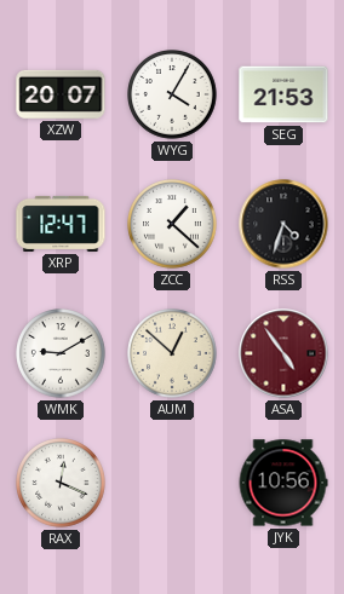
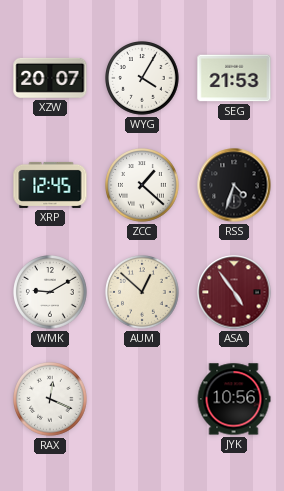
XRP: 12:47 -> 12:45 (50, 185)
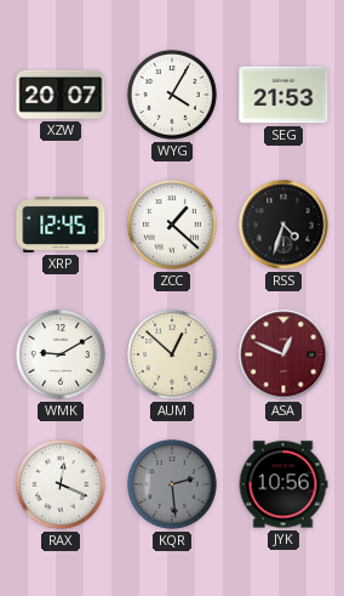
ASA: 4:54 -> 12:49 (283, 354)
KQR: none -> 2:29 (172, 484)
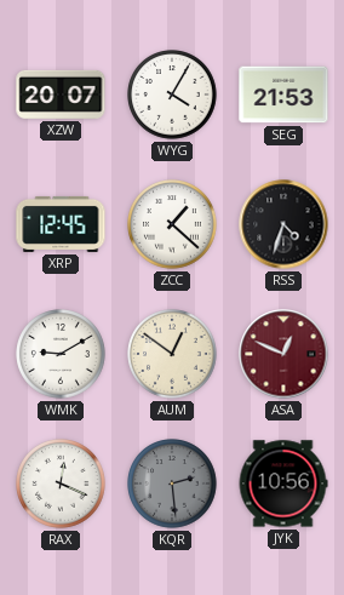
AUM: 12:52 -> 12:51 (172, 354)
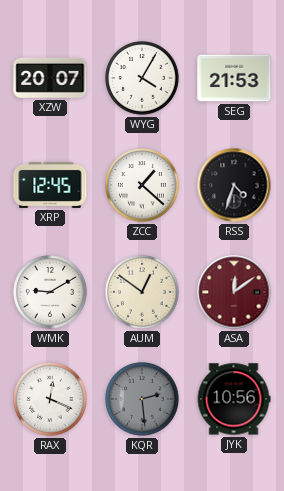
ASA: 12:49 -> 12:09 (234, 292)
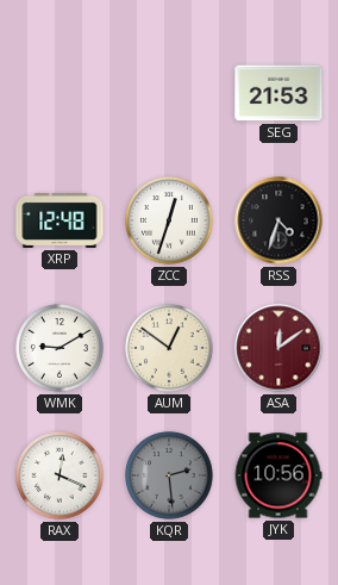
XZW: 20:07 -> none (50, 78)
WYG: 4:05 -> none (142, 78)
XRP: 12:45 -> 12:48 (60, 220)
ZCC: 1:22 -> 12:33 (169, 220)
